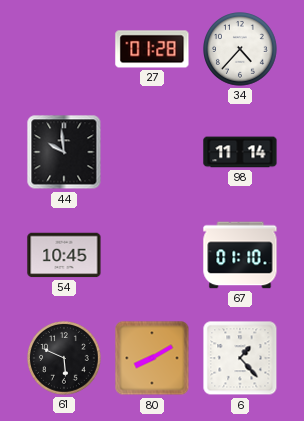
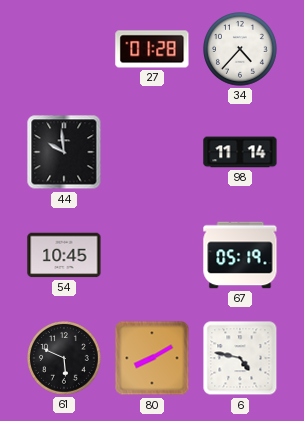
67: 01:10 -> 05:19 (240, 255)
6: 1:23 -> 4:47 (240, 358)
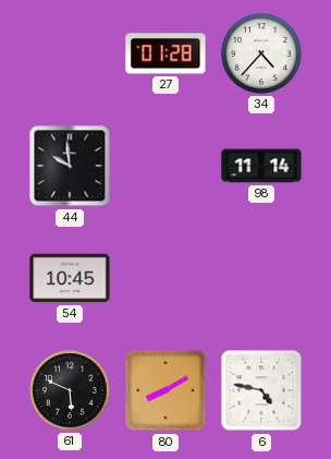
67: 05:19 -> none (240, 255)
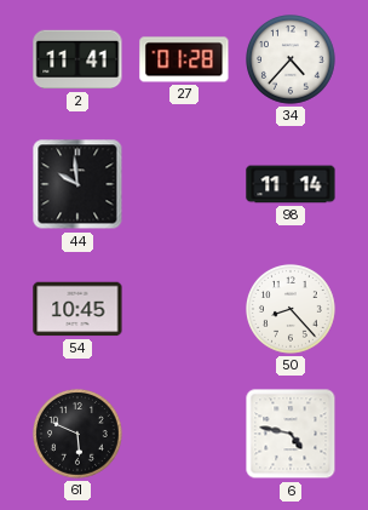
2: none -> 11:41 (77, 59)
50: none -> 8:23 (292, 310)
80: 8:10 -> none (165, 390)
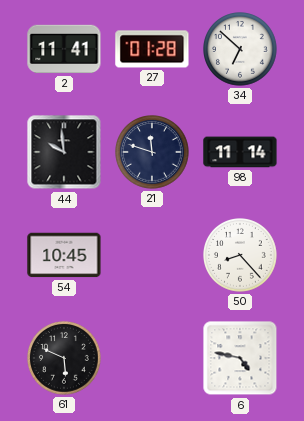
34: 4:37 -> 6:52 (241, 50)
21: none -> 11:48 (153, 153)
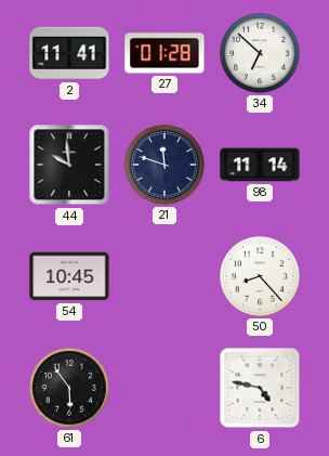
61: 5:49 -> 5:54 (70, 389)
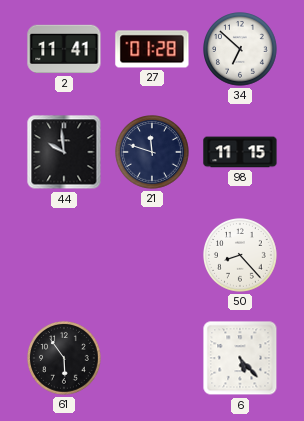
98: 11:14 -> 11:15 (240, 152)
54: 10:45 -> none (69, 276)
6: 4:47 -> 5:23 (240, 358)
